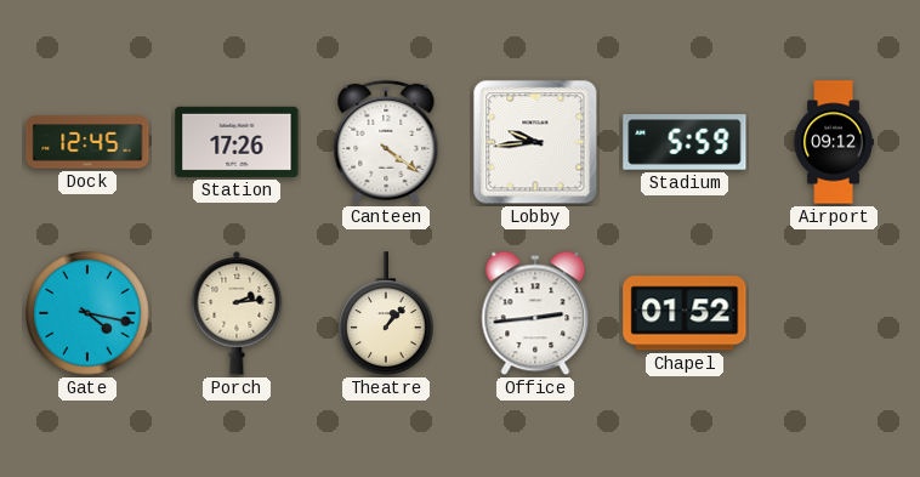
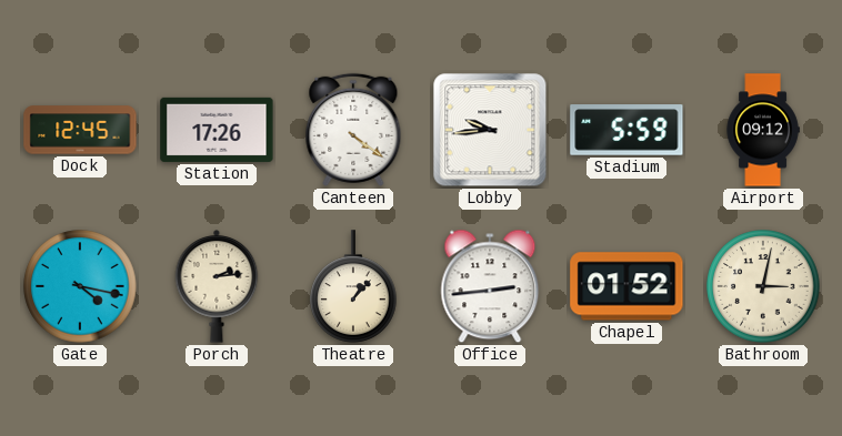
Bathroom: none -> 3:02 (763, 286)
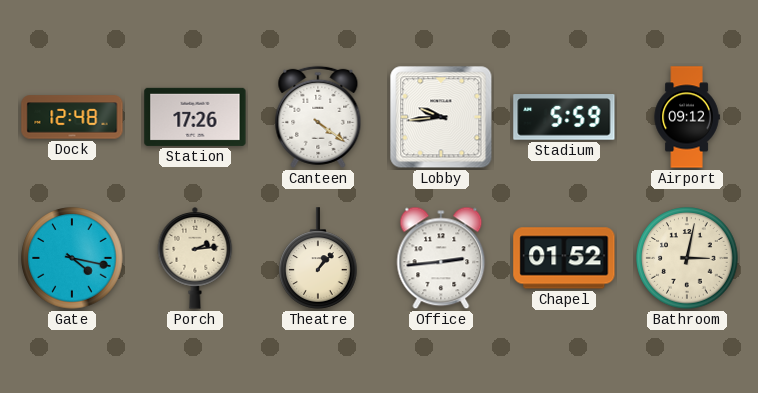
Dock: 12:45 -> 12:48 (72, 117)
